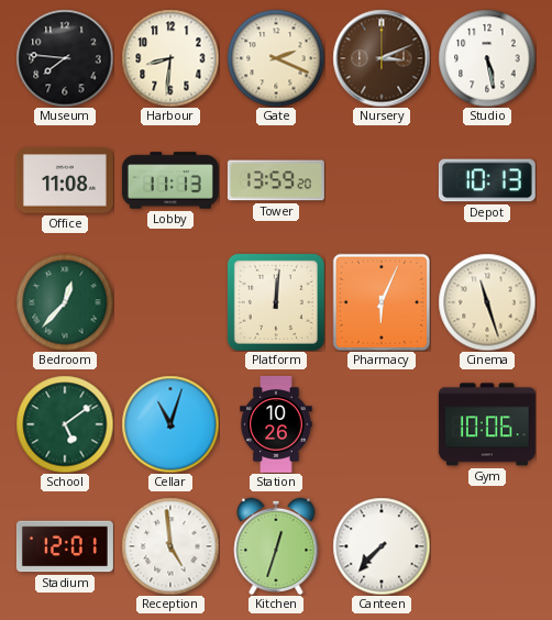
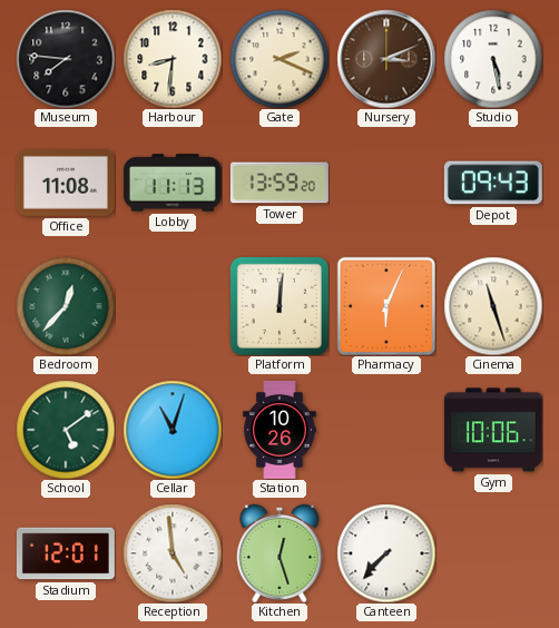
Depot: 10:13 -> 09:43 (493, 183)
Kitchen: 12:33 -> 12:27 (279, 553)
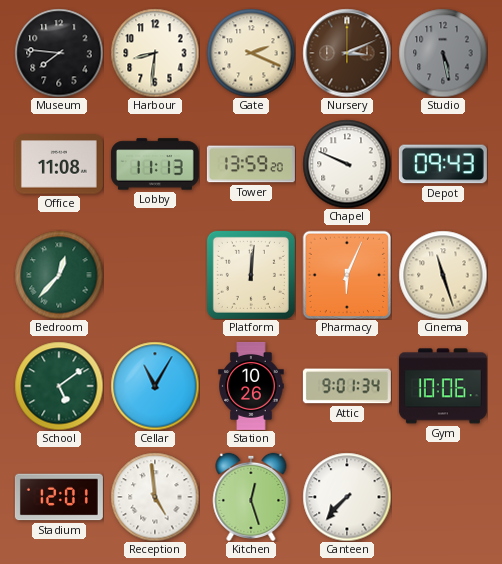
Studio dial: white -> grey (443, 53)
Chapel: none -> 9:49 (347, 164)
Cellar: 11:03 -> 11:05 (155, 386)
Attic: none -> 9:01 (347, 386)
